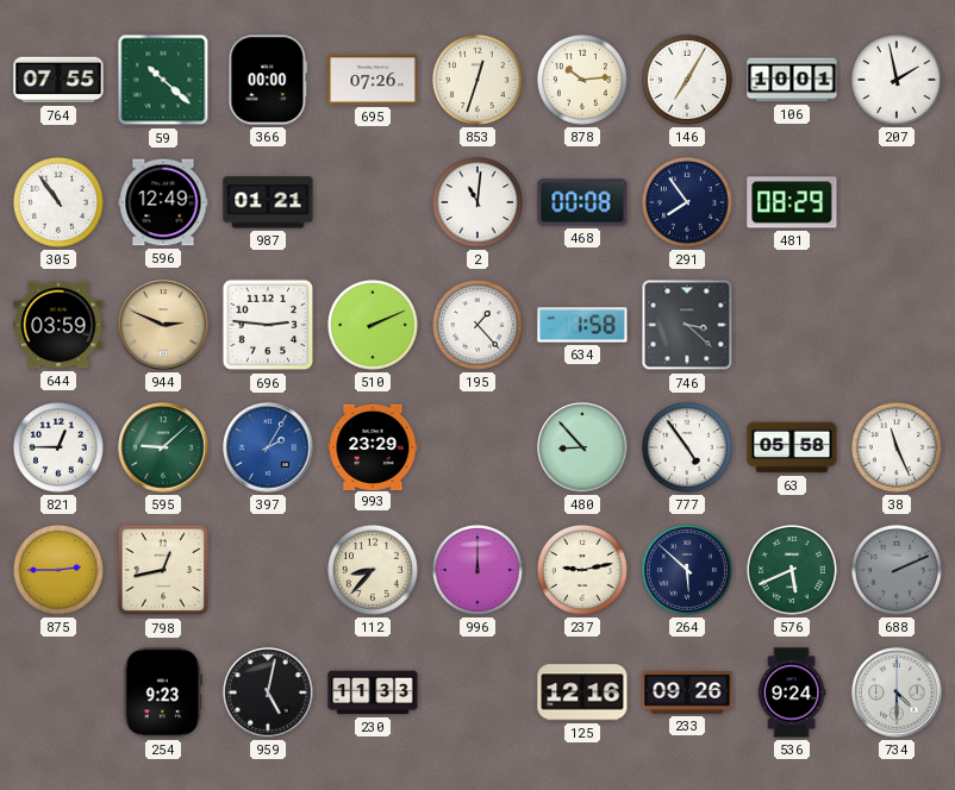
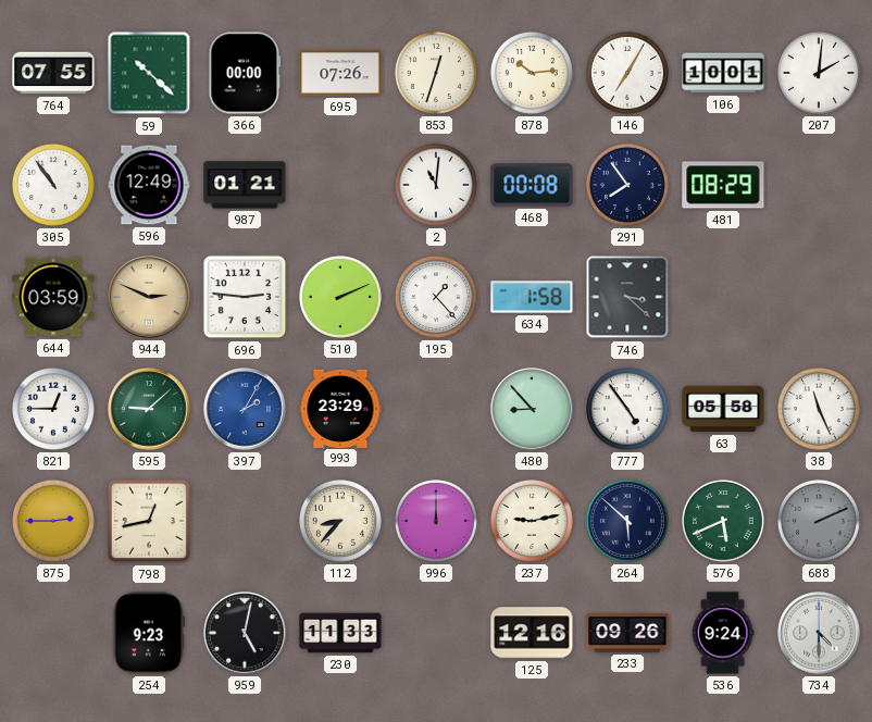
207: 1:58 -> 2:01 (819, 73)
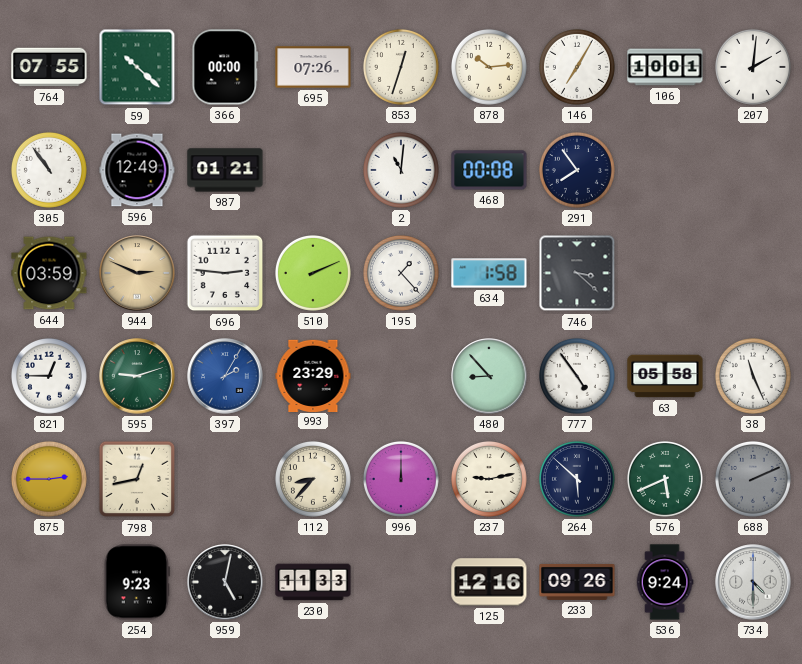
481: 08:29 -> none (723, 185)
595: 9:08 -> 9:12 (137, 376)
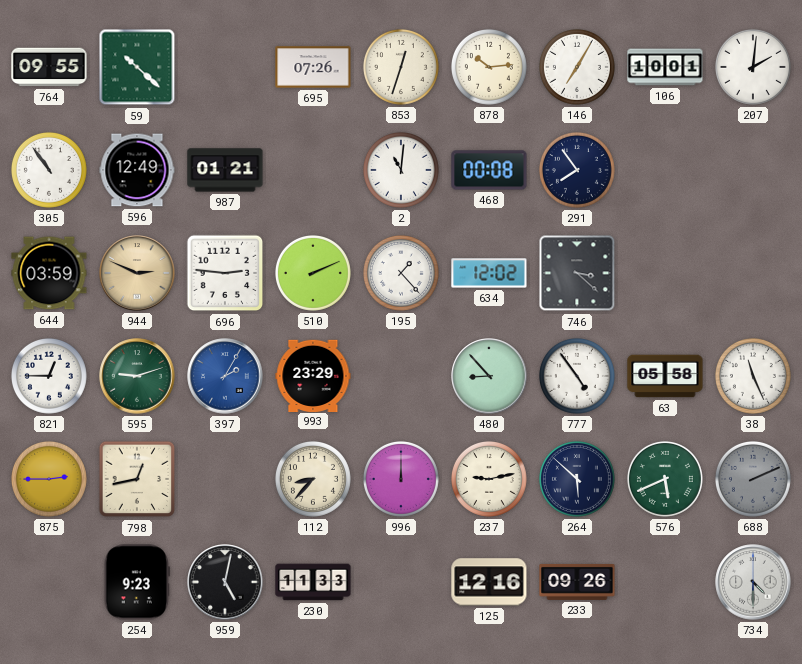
764: 07:55 -> 09:55 (49, 67)
366: 00:00 -> none (225, 67)
634: 1:58 -> 12:02 (489, 273)
536: 9:24 -> none (665, 582)
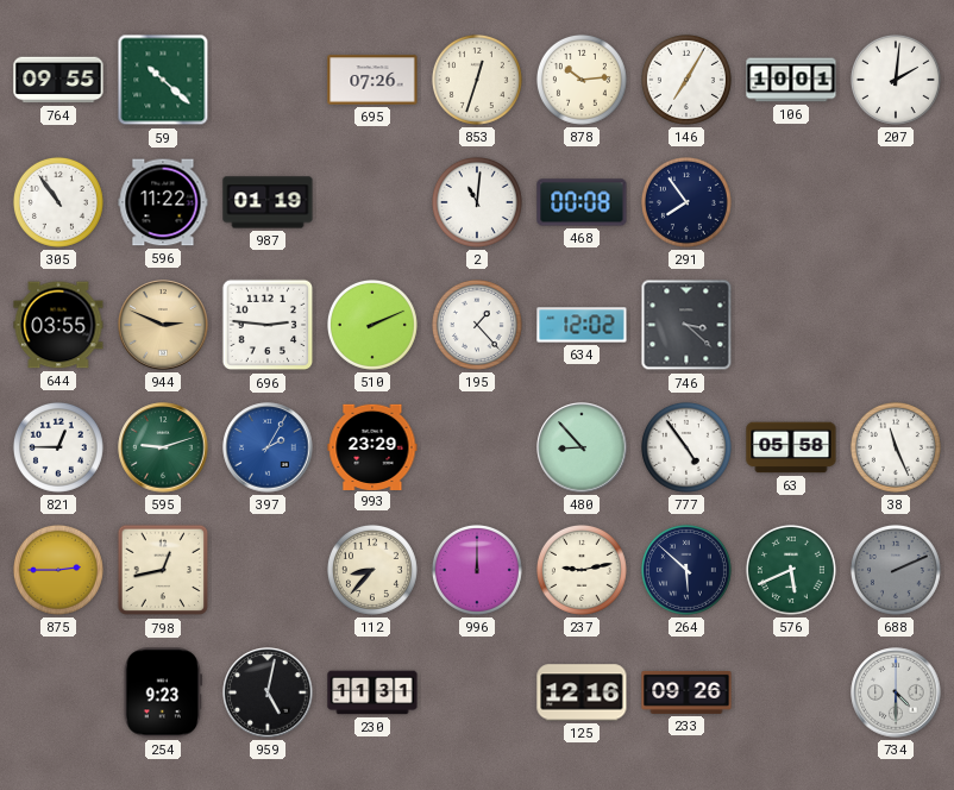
596: 12:49 -> 11:22 (163, 202)
987: 01:21 -> 01:19 (268, 202)
644: 03:59 -> 03:55 (58, 325)
230: 11:33 -> 11:31 (372, 692)
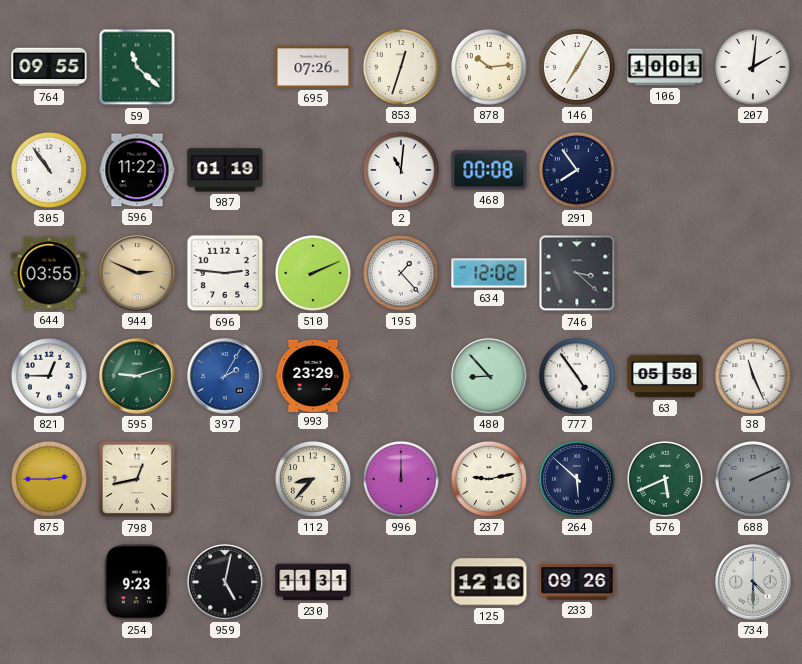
59: 10:22 -> 11:22 (137, 67)
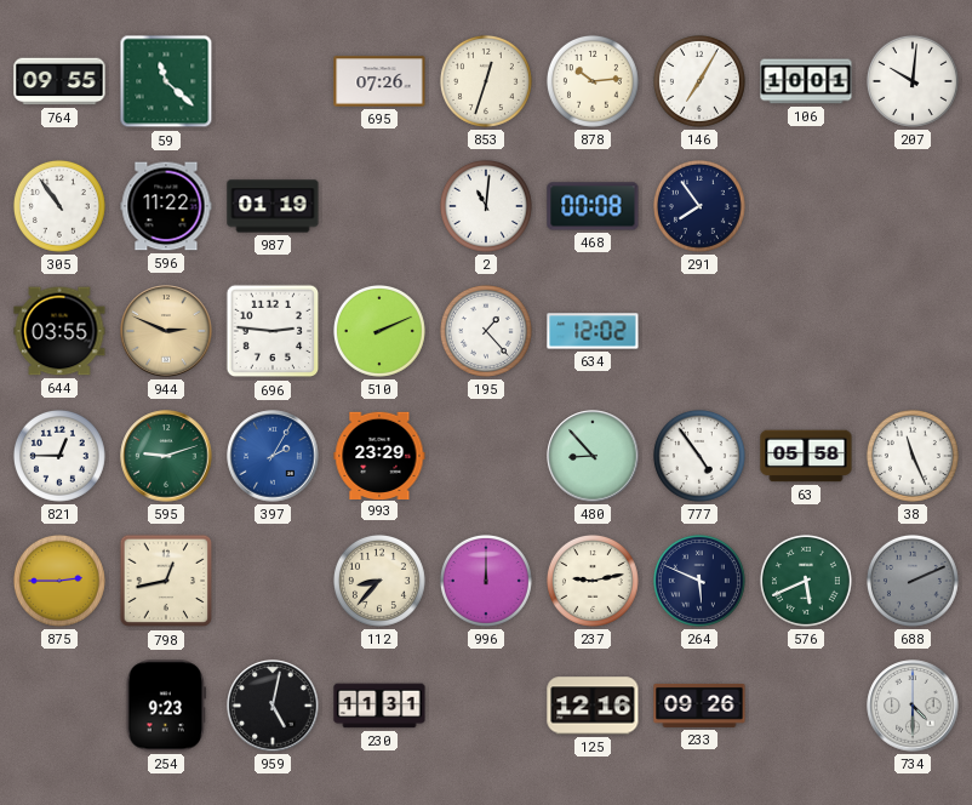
207: 2:01 -> 10:01 (913, 81)
746: 3:22 -> none (577, 273)
264: 5:52 -> 5:49 (699, 581)
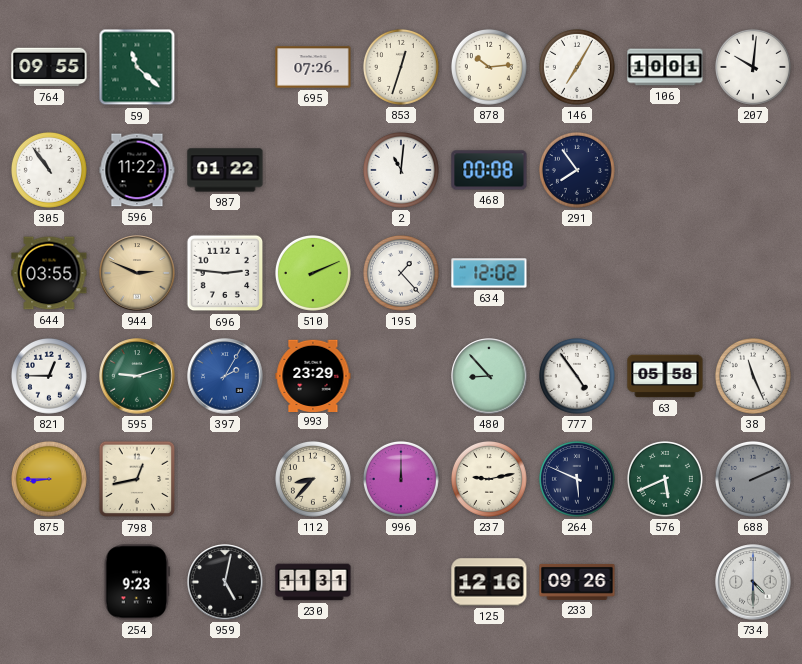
987: 01:19 -> 01:22 (225, 170)
875: 2:45 -> 8:45 (49, 479)
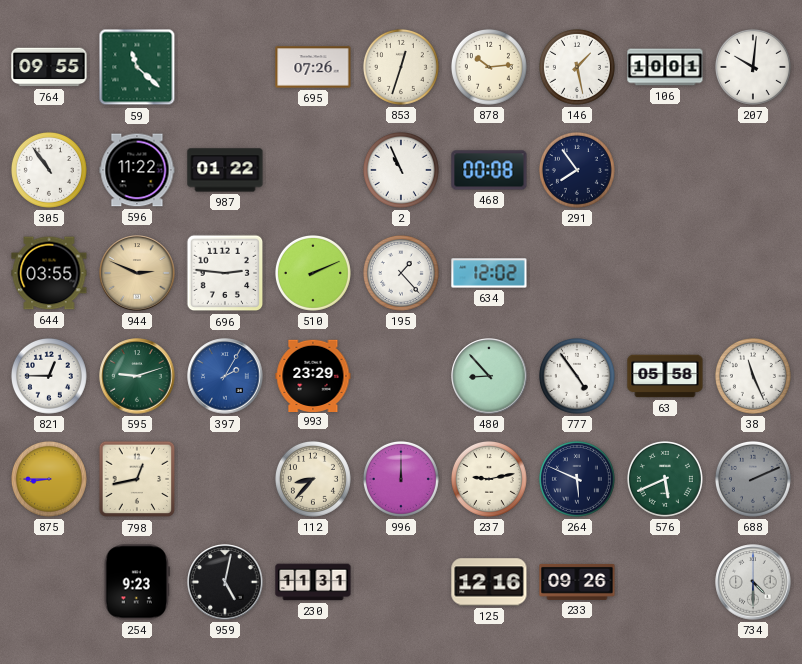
146: 7:05 -> 1:28 (577, 67)
2: 11:01 -> 10:56 (401, 170)
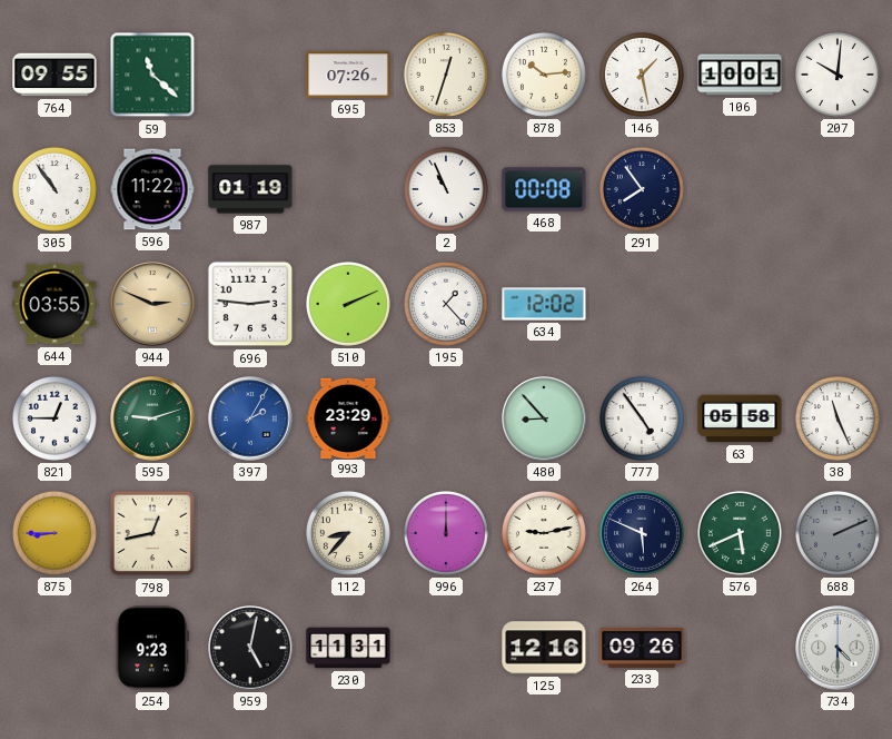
987: 01:22 -> 01:19 (250, 189)
